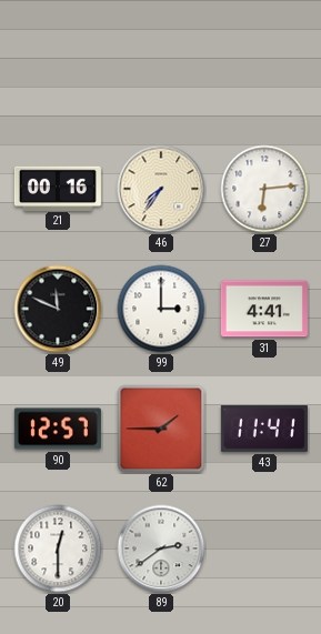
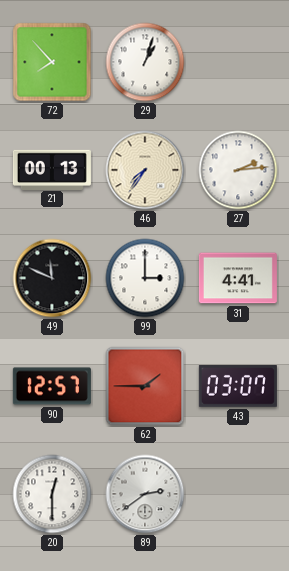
72: none -> 7:53 (52, 62)
29: none -> 1:03 (145, 62)
21: 00:16 -> 00:13 (52, 169)
27: 6:14 -> 2:14 (238, 170)
43: 11:41 -> 03:07 (238, 387)
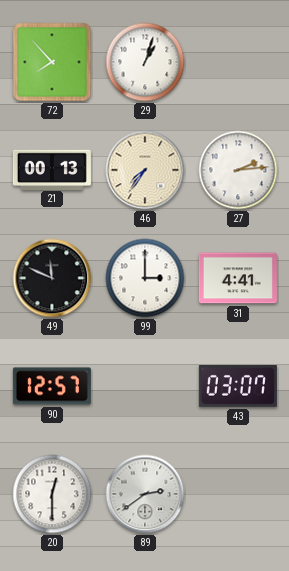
62: 1:45 -> none (145, 386)
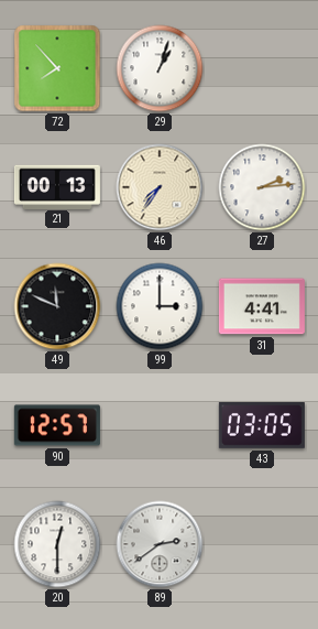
43: 03:07 -> 03:05 (262, 426)
